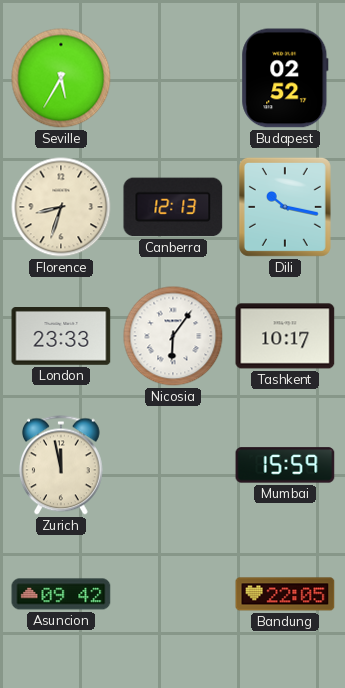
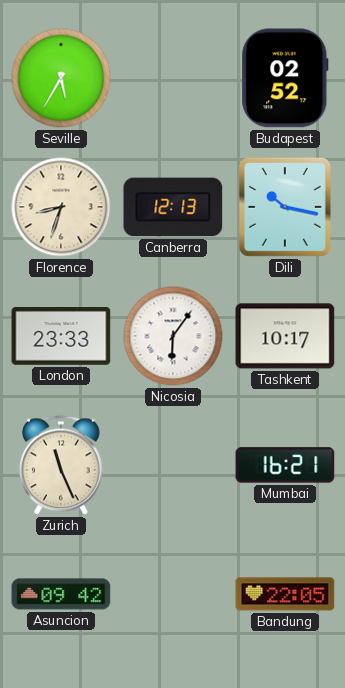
Zurich: 11:58 -> 11:26 (61, 465)
Mumbai: 15:59 -> 16:21 (285, 465)
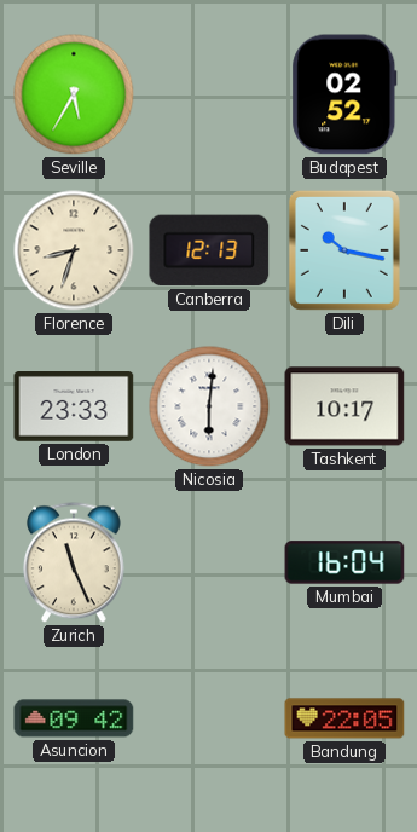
Nicosia: 6:06 -> 6:01 (209, 406)
Mumbai: 16:21 -> 16:04 (344, 562)
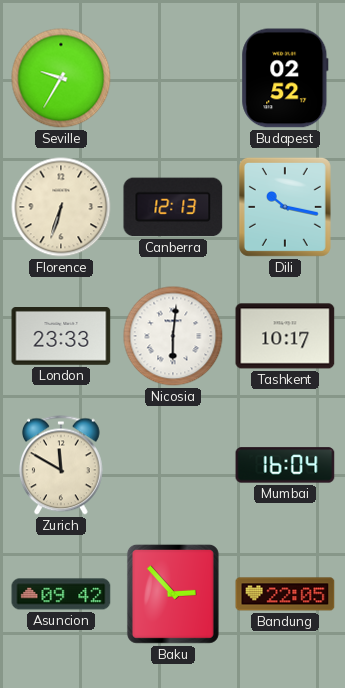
Seville: 5:35 -> 9:35 (61, 78)
Florence: 8:33 -> 6:33 (61, 207)
Zurich: 11:26 -> 11:50 (61, 465)
Baku: none -> 2:53 (173, 594)
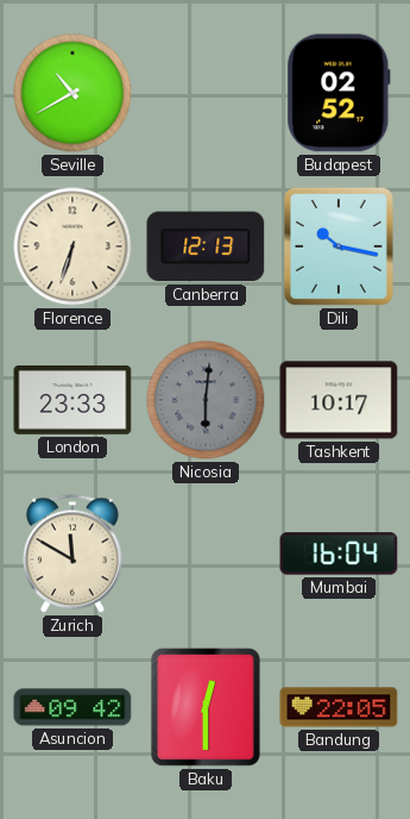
Seville: 9:35 -> 10:40 (72, 93)
Nicosia dial: white -> grey (206, 400)
Baku: 2:53 -> 12:30 (206, 707)
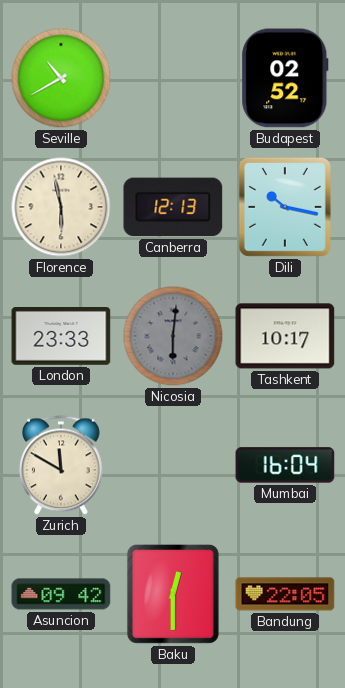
Florence: 6:33 -> 5:58 (61, 207)
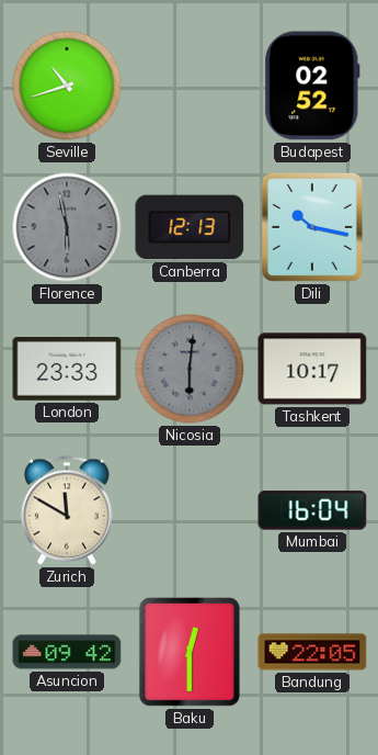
Seville: 10:40 -> 10:42 (67, 86)
Florence dial: cream -> grey (67, 227)
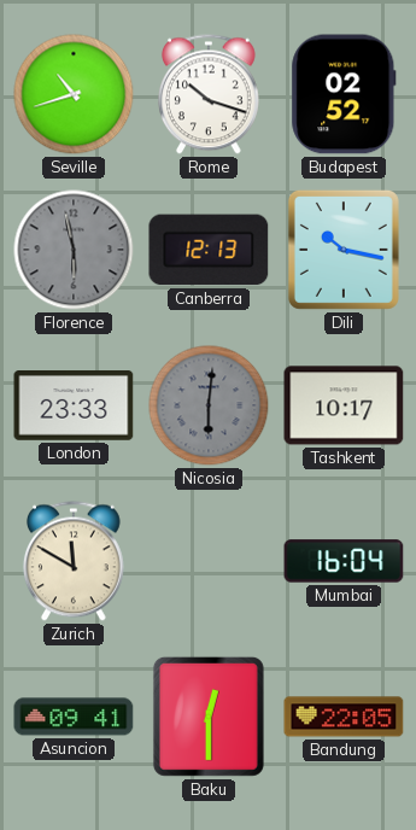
Rome: none -> 10:18 (209, 94)
Asuncion: 09:42 -> 09:41 (74, 717)
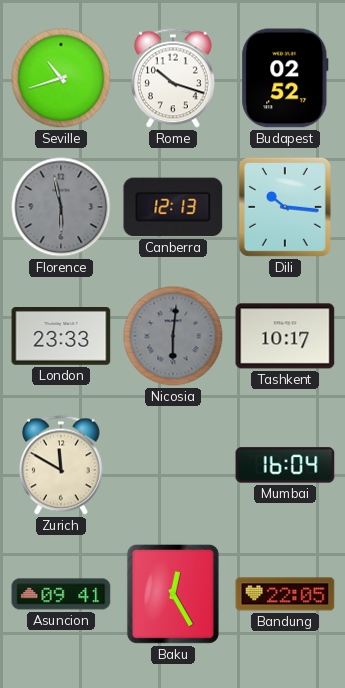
Dili: 10:17 -> 10:16 (285, 207)
Baku: 12:30 -> 12:25 (173, 594)
